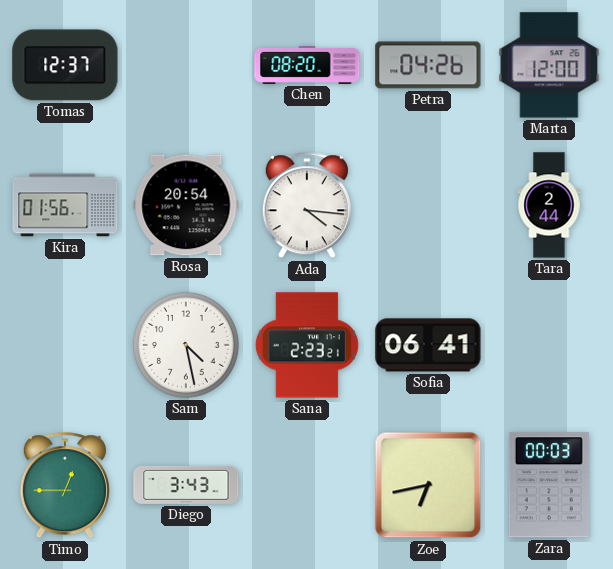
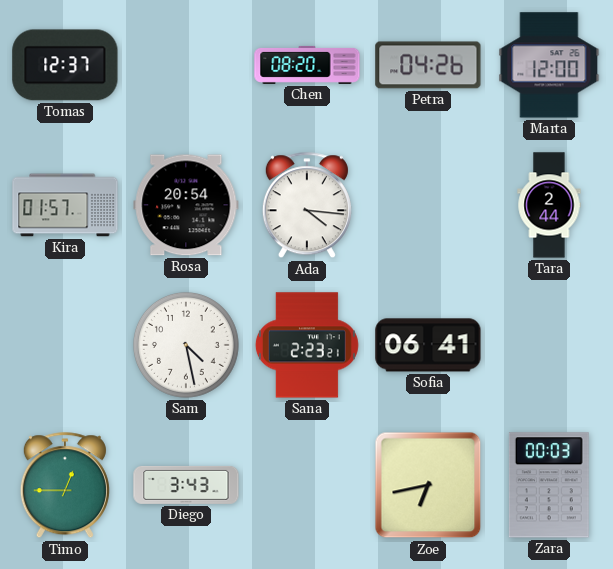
Kira: 01:56 -> 01:57 (65, 205)
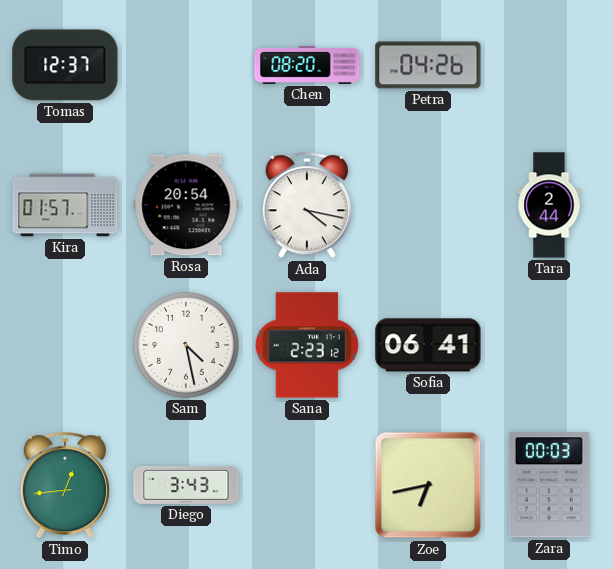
Marta: 12:00 -> none (549, 65)
Ada: 4:16 -> 4:17 (307, 206)
Sana: 2:23:21 -> 2:23:12 (307, 345)
Timo: 12:45 -> 12:44 (65, 486)
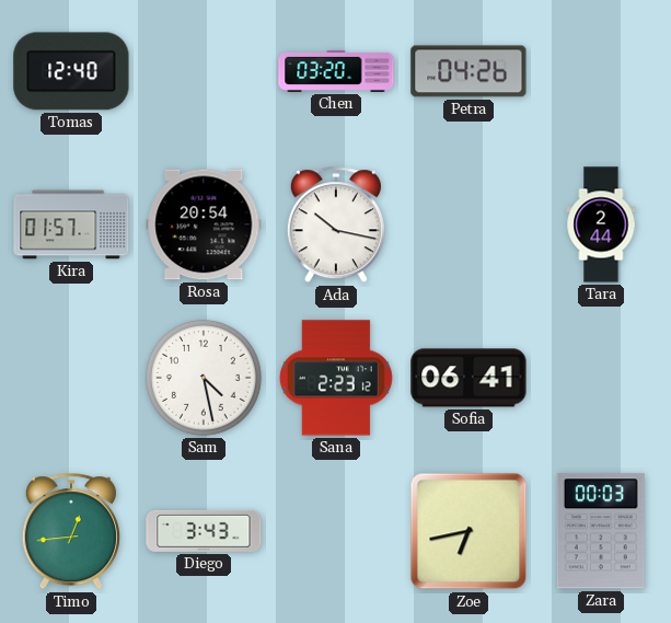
Tomas: 12:37 -> 12:40 (71, 71)
Chen: 08:20 -> 03:20 (336, 71)
Ada: 4:17 -> 10:17 (336, 226)
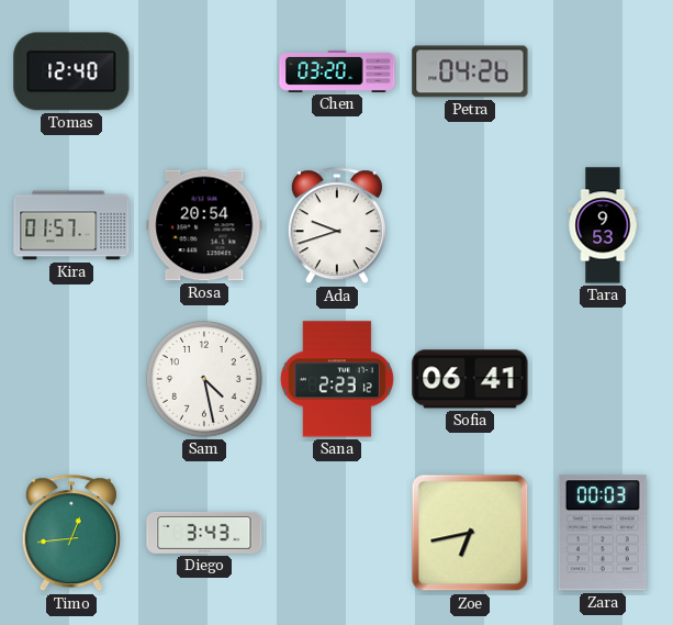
Ada: 10:17 -> 9:42 (337, 226)
Tara: 2:44 -> 9:53 (603, 225)
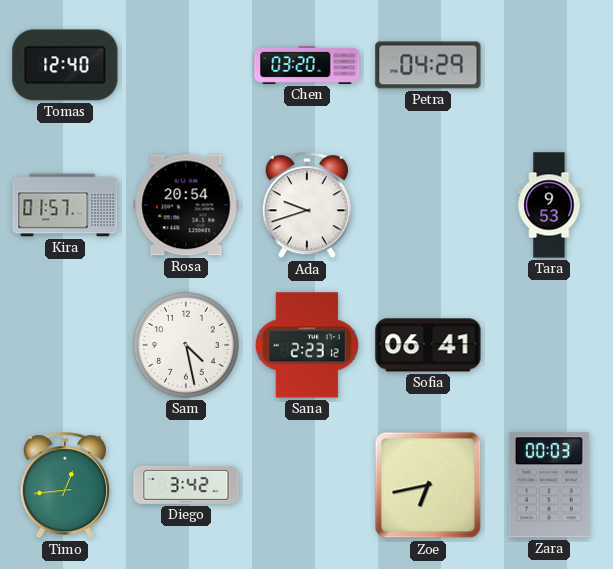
Petra: 04:26 -> 04:29 (428, 65)
Diego: 3:43 -> 3:42 (186, 485)
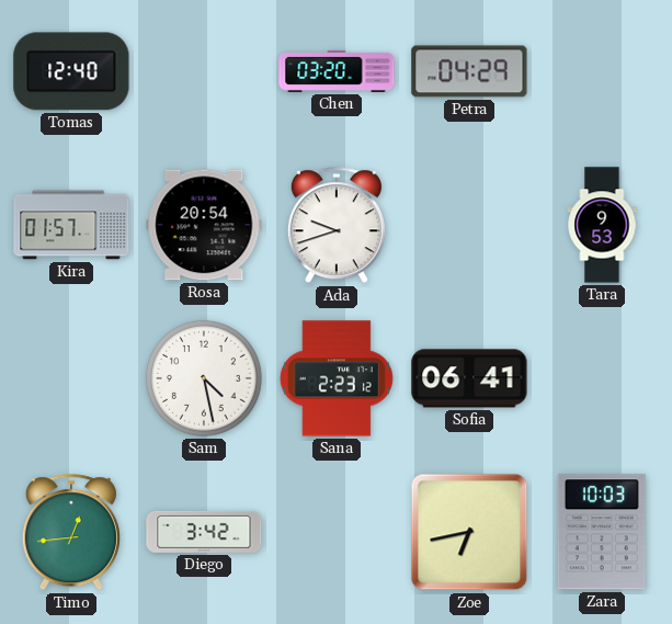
Zara: 00:03 -> 10:03 (602, 532)
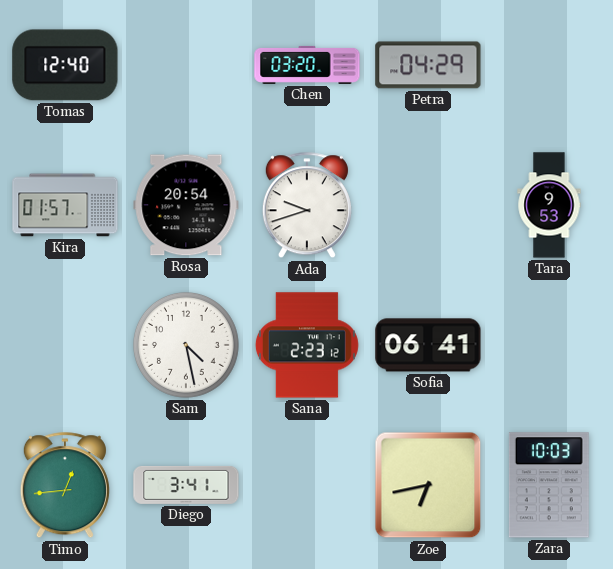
Diego: 3:42 -> 3:41 (186, 485)
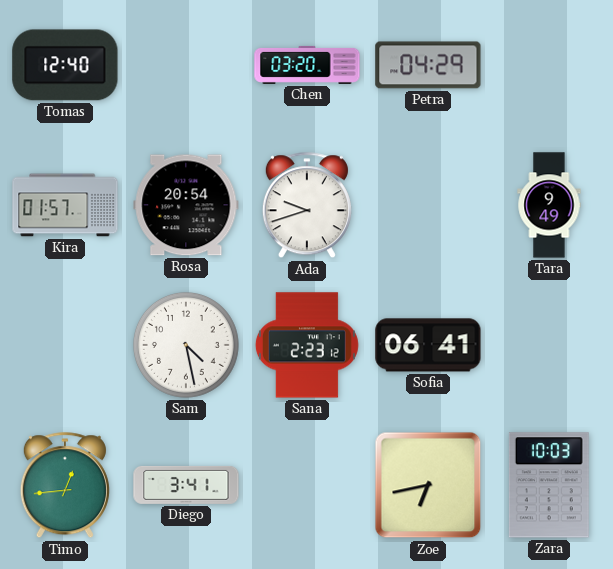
Tara: 9:53 -> 9:49 (549, 205)
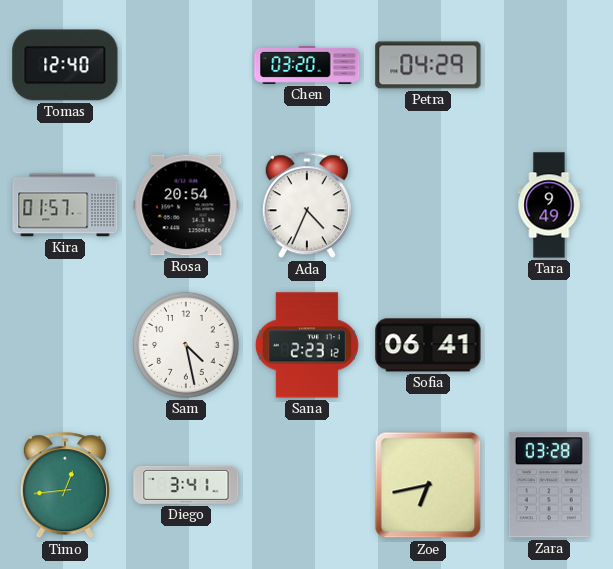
Ada: 9:42 -> 4:34 (307, 206)
Zara: 10:03 -> 03:28 (549, 485)
